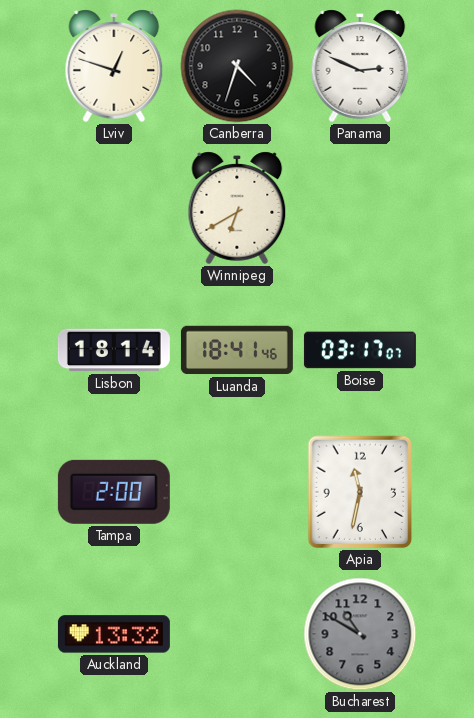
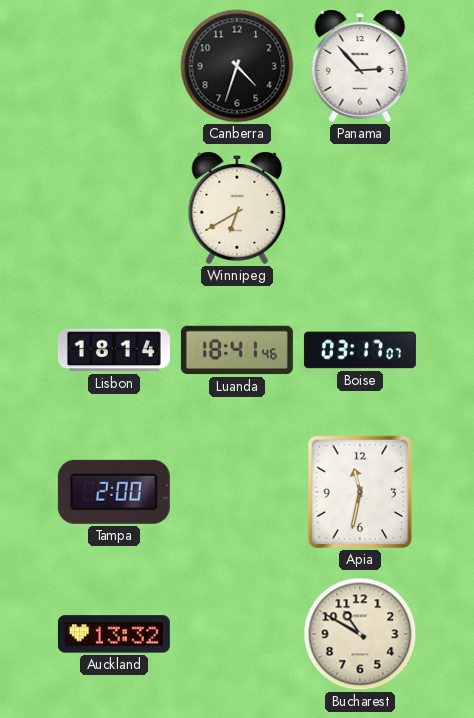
Lviv: 12:48 -> none (114, 66)
Panama: 2:49 -> 2:53 (360, 66)
Bucharest dial: grey -> cream (360, 634)
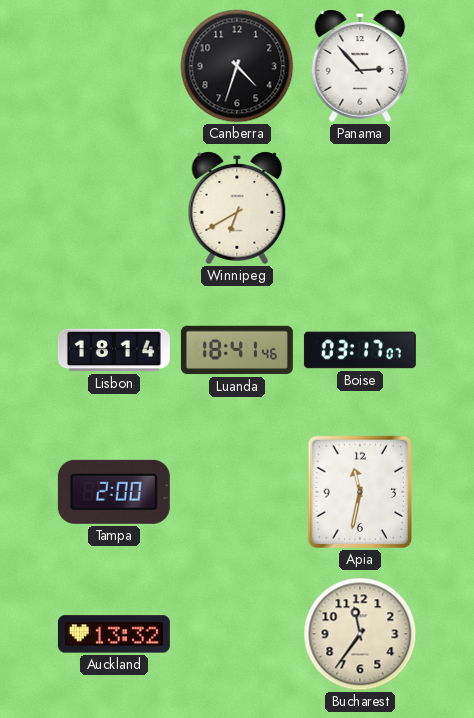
Bucharest: 10:50 -> 11:36 (360, 634)
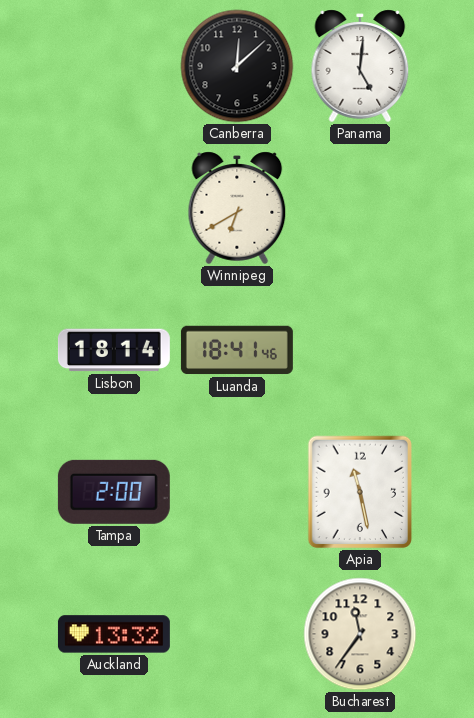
Canberra: 4:33 -> 12:08 (237, 66)
Panama: 2:53 -> 5:01 (360, 66)
Boise: 03:17 -> none (360, 350)
Apia: 11:32 -> 11:28 (360, 492)
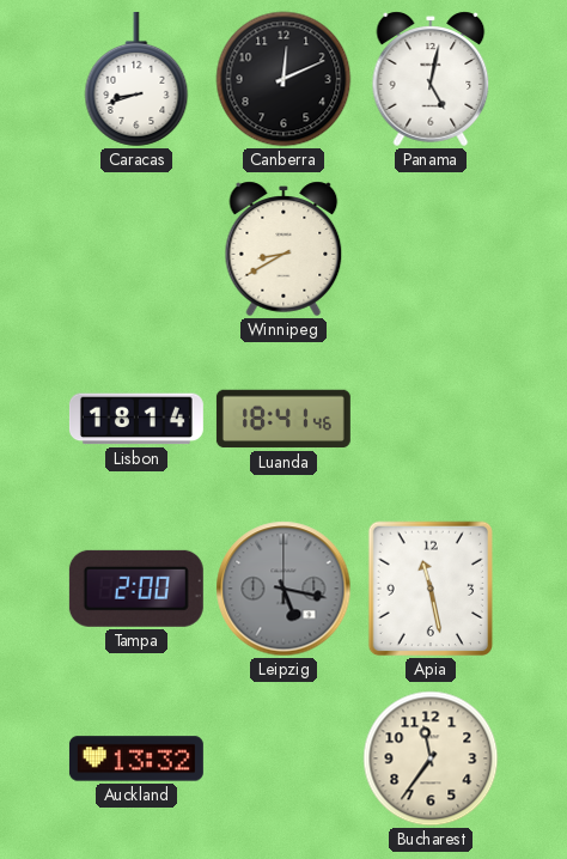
Caracas: none -> 8:42 (136, 79)
Canberra: 12:08 -> 12:11 (283, 79)
Panama: 5:01 -> 5:02 (431, 79)
Winnipeg: 6:40 -> 8:40 (283, 249)
Leipzig: none -> 5:17 (283, 589)
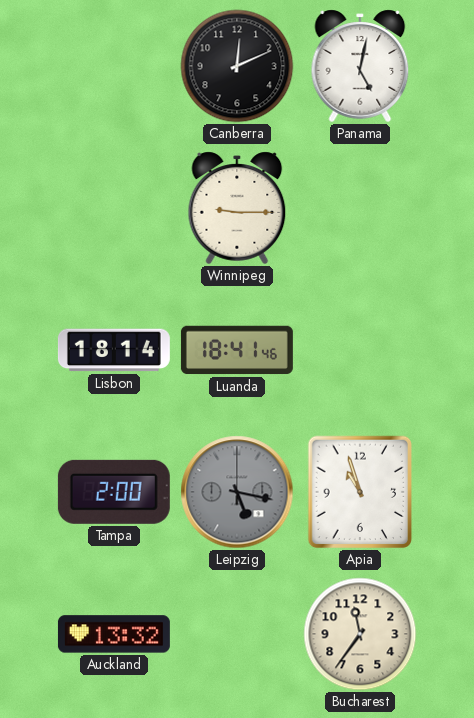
Caracas: 8:42 -> none (136, 79)
Winnipeg: 8:40 -> 9:15 (237, 208)
Apia: 11:28 -> 10:57 (360, 492)
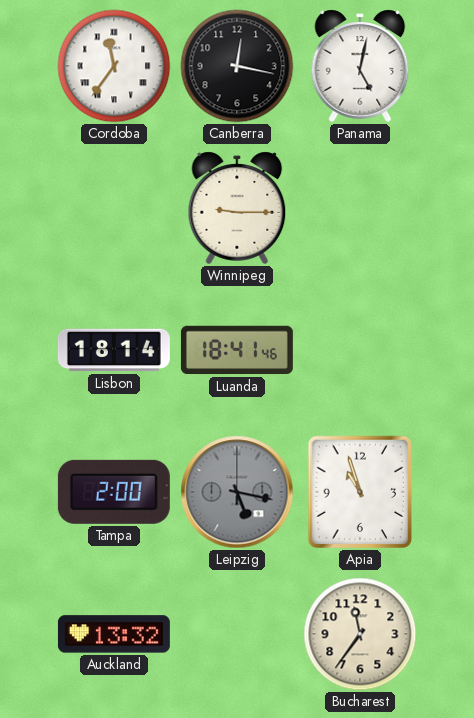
Cordoba: none -> 11:36 (114, 66)
Canberra: 12:11 -> 12:17 (237, 66)
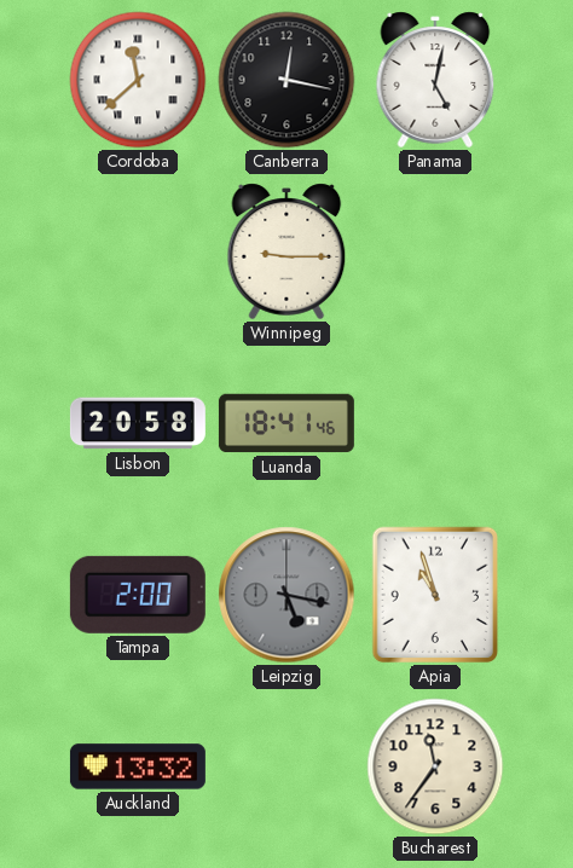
Cordoba: 11:36 -> 11:38 (138, 80)
Lisbon: 18:14 -> 20:58 (138, 423)
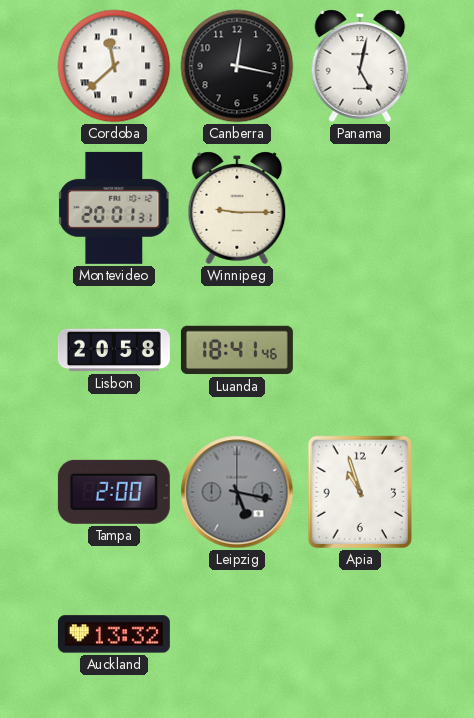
Montevideo: none -> 20:01 (115, 208)
Bucharest: 11:36 -> none (435, 766)
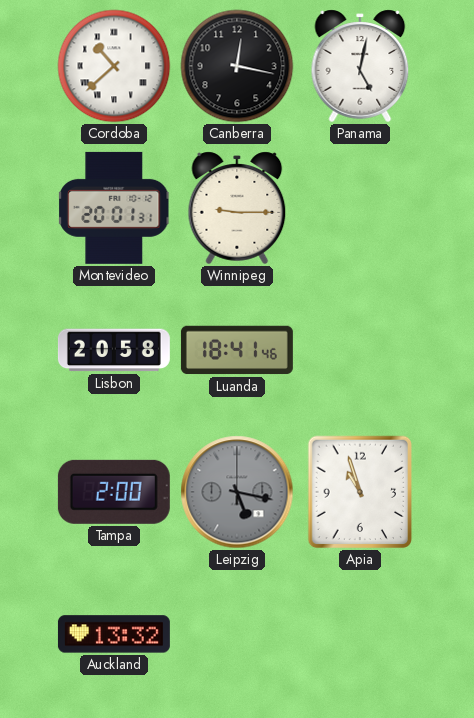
Cordoba: 11:38 -> 10:38 (114, 66)
